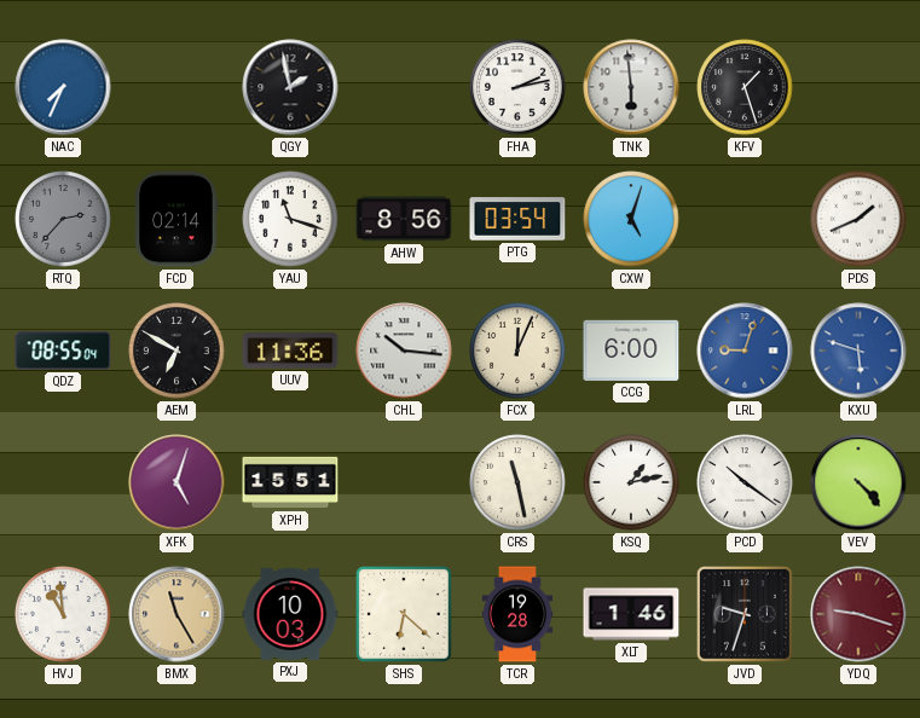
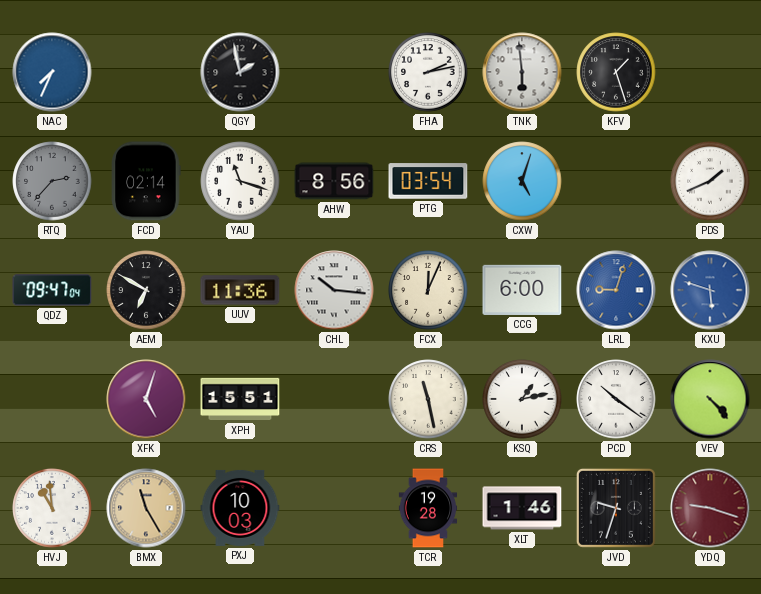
QDZ: 08:55 -> 09:47 (52, 290)
SHS: 6:22 -> none (404, 614)
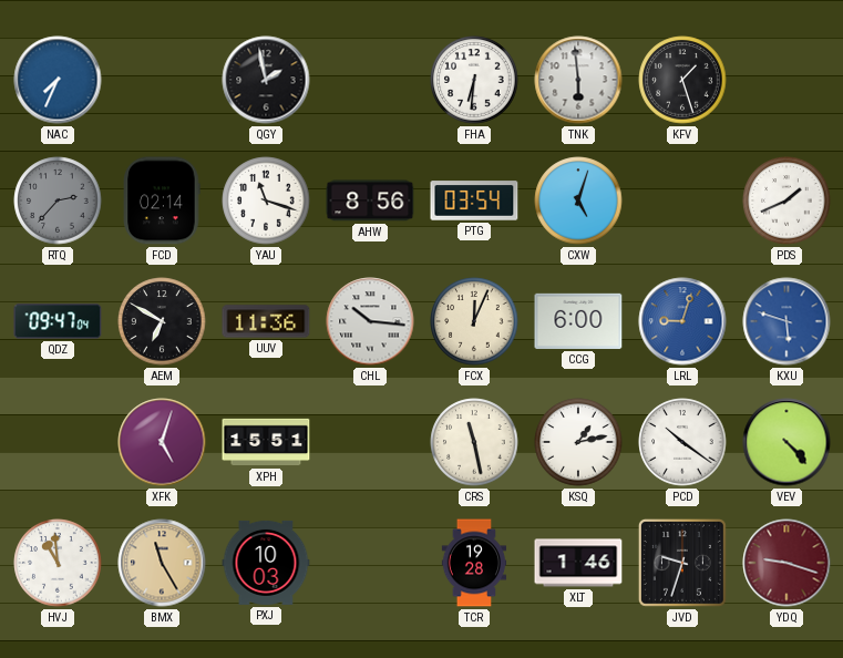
FHA: 2:13 -> 6:31 (474, 80)
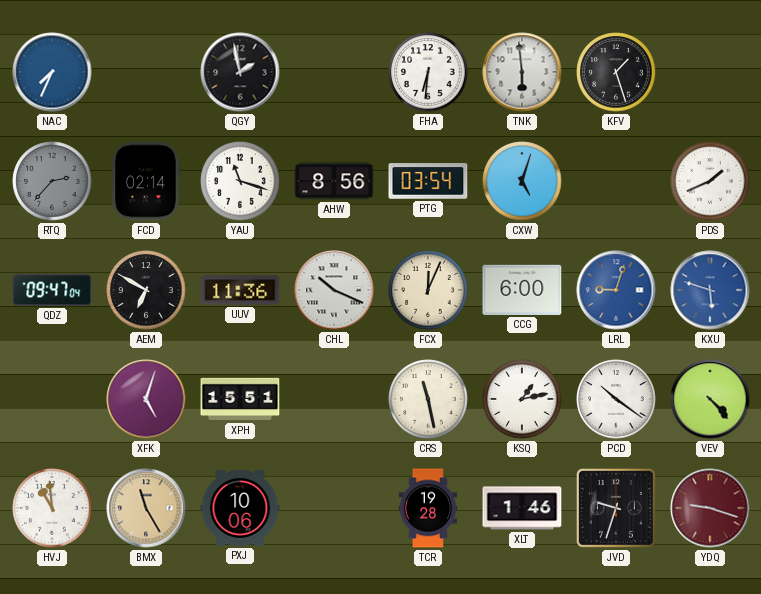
CHL: 10:16 -> 10:19 (334, 290)
PXJ: 10:03 -> 10:06 (240, 508)
